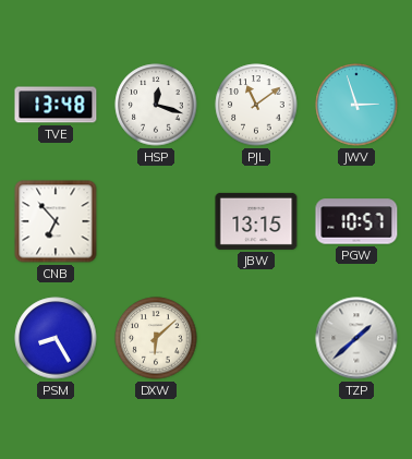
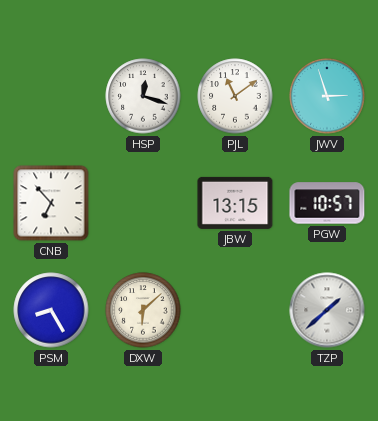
TVE: 13:48 -> none (56, 105)
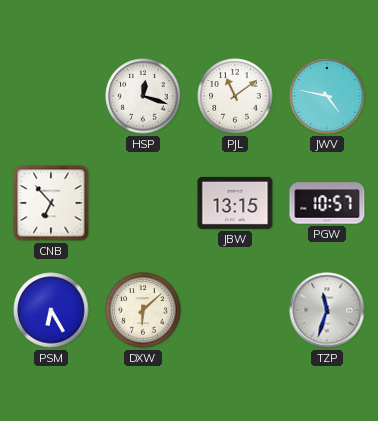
JWV: 2:57 -> 4:47 (327, 96)
PSM: 8:25 -> 6:25 (51, 310)
TZP: 1:38 -> 11:33 (327, 310)
